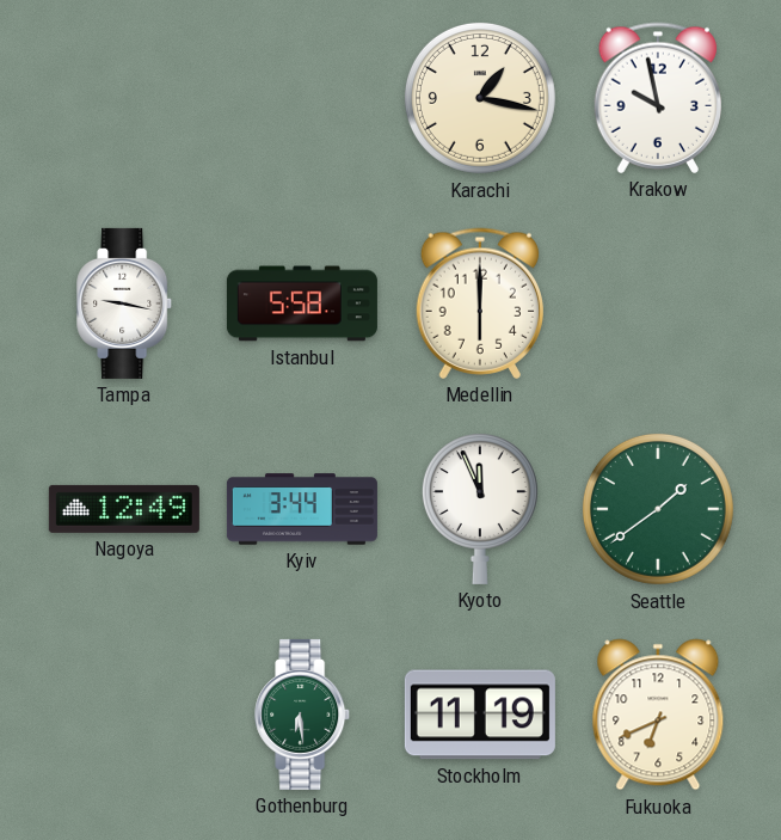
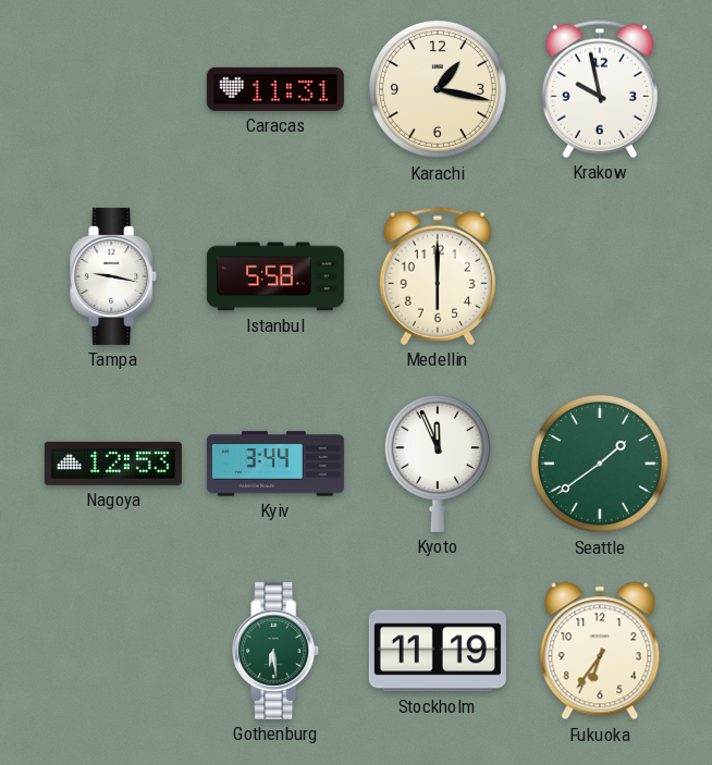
Caracas: none -> 11:31 (275, 89)
Nagoya: 12:49 -> 12:53 (113, 464)
Fukuoka: 6:41 -> 6:36 (600, 651)
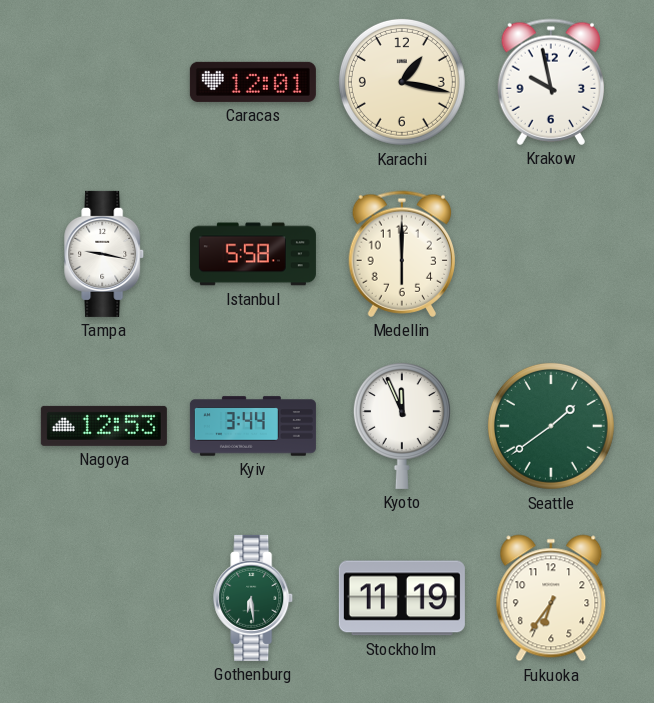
Caracas: 11:31 -> 12:01 (253, 82)
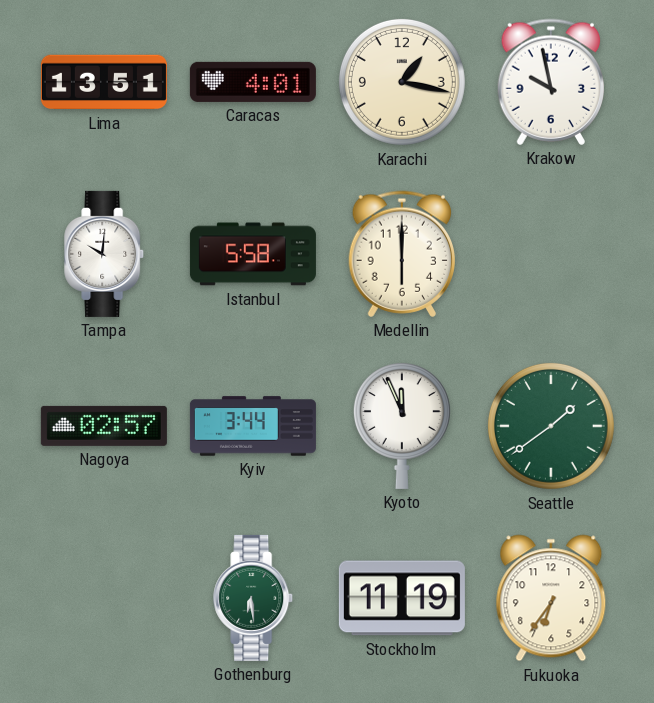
Lima: none -> 13:51 (104, 82)
Caracas: 12:01 -> 4:01 (253, 82)
Tampa: 9:17 -> 10:01 (105, 254)
Nagoya: 12:53 -> 02:57 (104, 426)
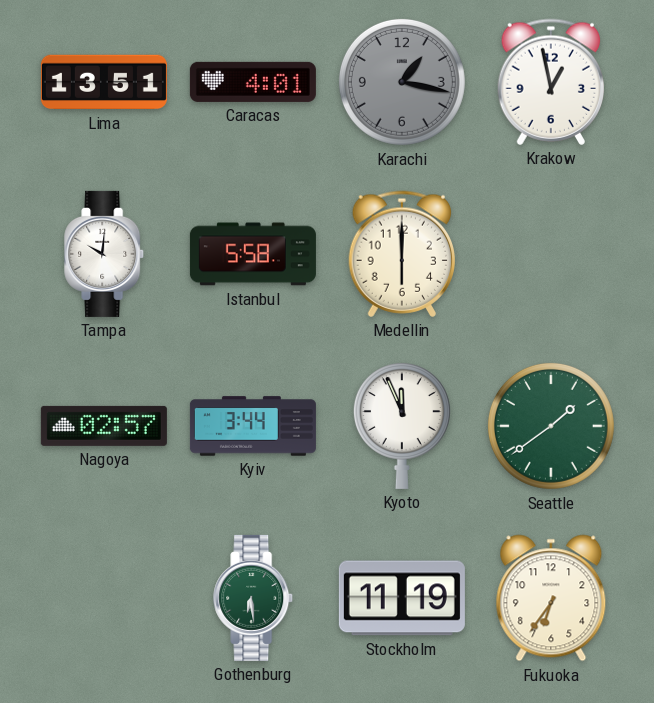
Karachi dial: cream -> grey (402, 82)
Krakow: 9:58 -> 12:58 (550, 82)
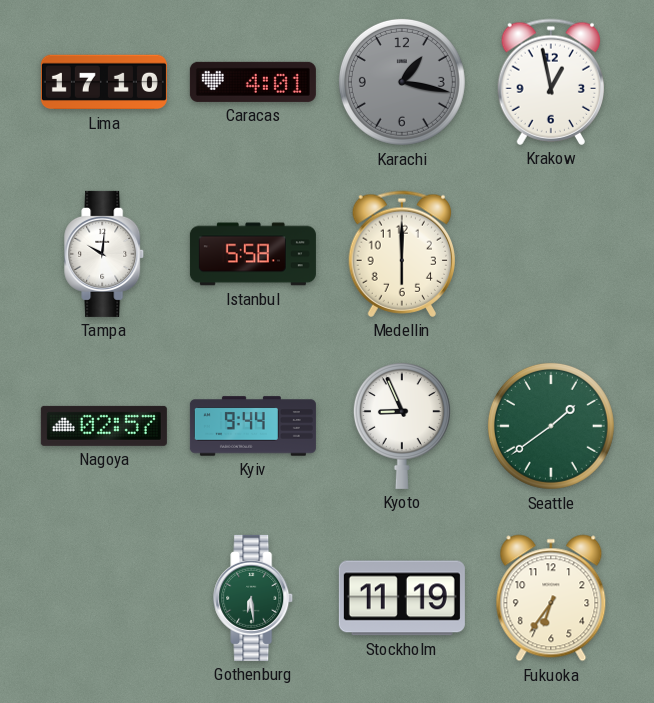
Lima: 13:51 -> 17:10 (104, 82)
Kyiv: 3:44 -> 9:44 (253, 426)
Kyoto: 11:56 -> 8:56 (402, 426)
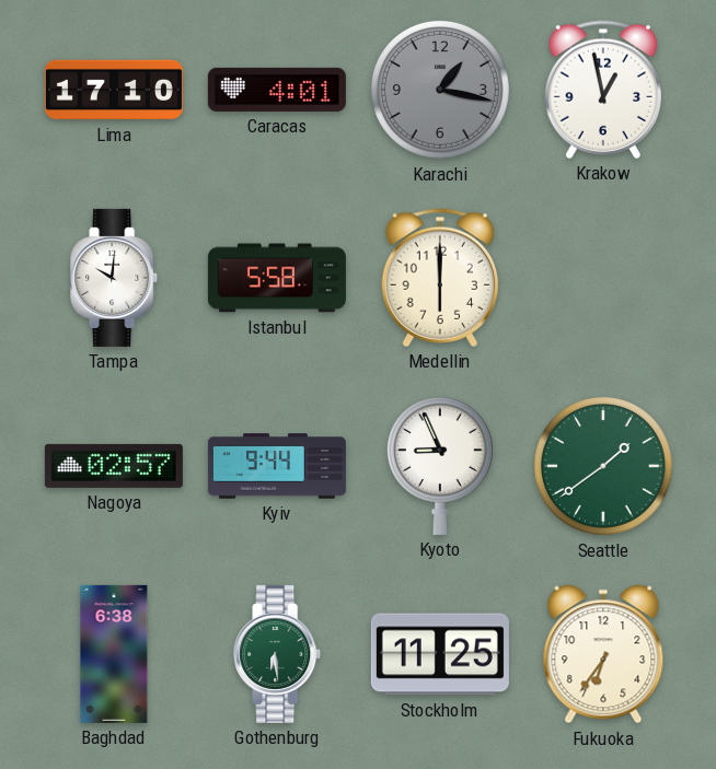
Baghdad: none -> 6:38 (114, 654)
Stockholm: 11:19 -> 11:25 (440, 654)
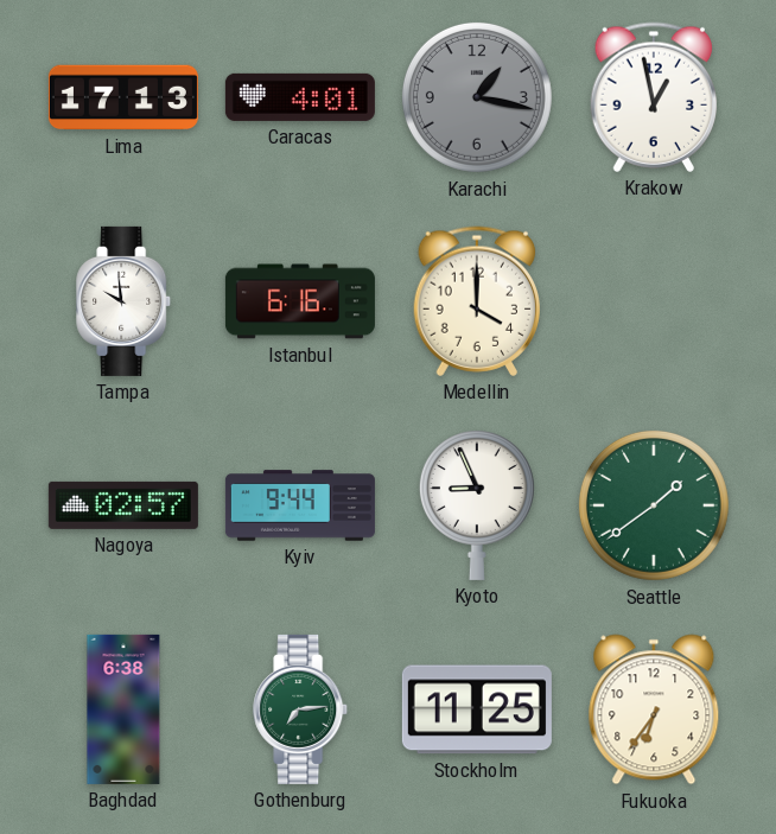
Lima: 17:10 -> 17:13 (123, 97)
Tampa: 10:01 -> 9:59 (125, 301)
Istanbul: 5:58 -> 6:16 (300, 301)
Medellin: 6:00 -> 4:00 (476, 301)
Gothenburg: 6:29 -> 7:14 (301, 709)
